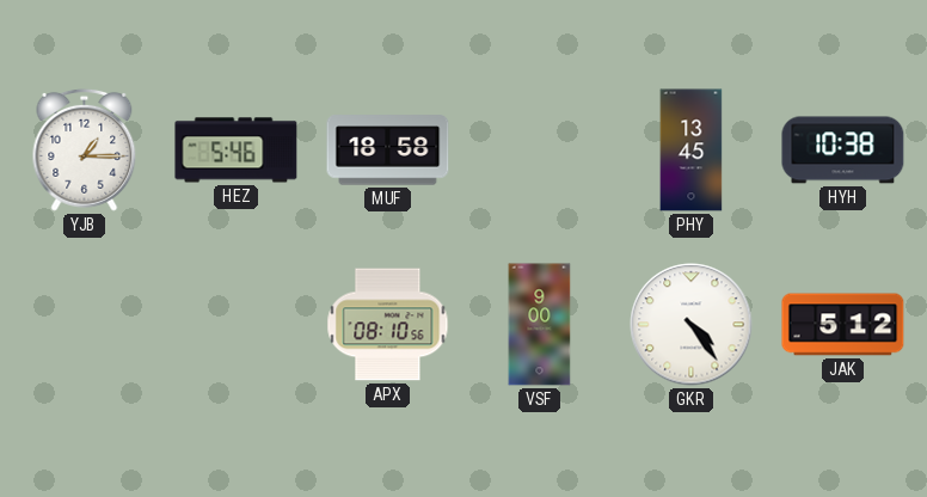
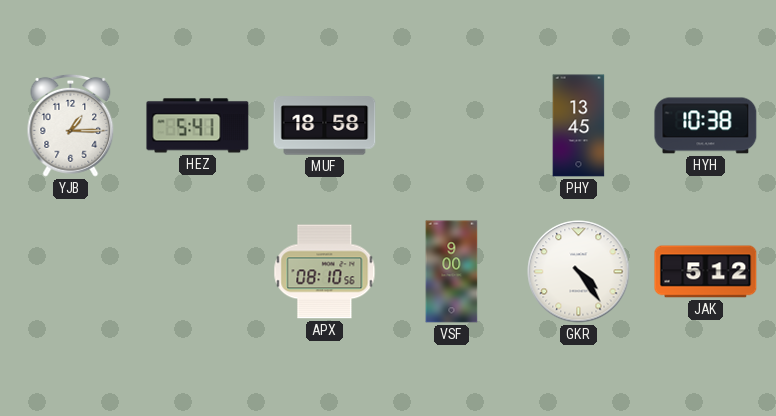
HEZ: 5:46 -> 5:41 (198, 126)
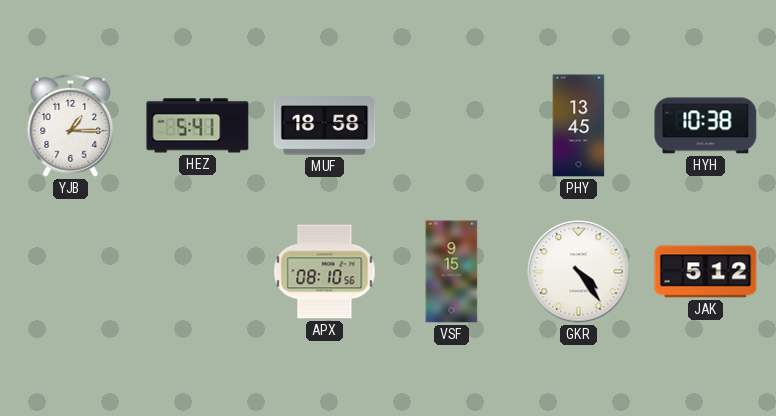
VSF: 9:00 -> 9:15 (452, 272)
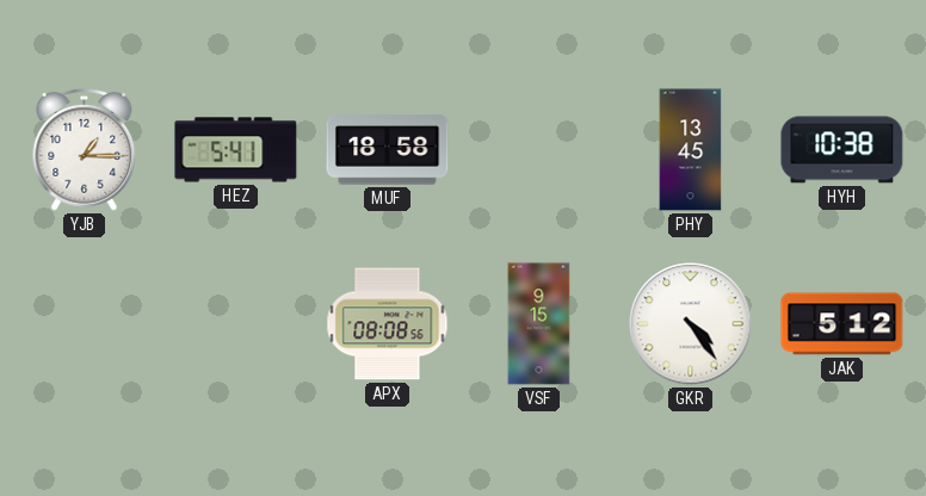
APX: 08:10 -> 08:08 (388, 324)
